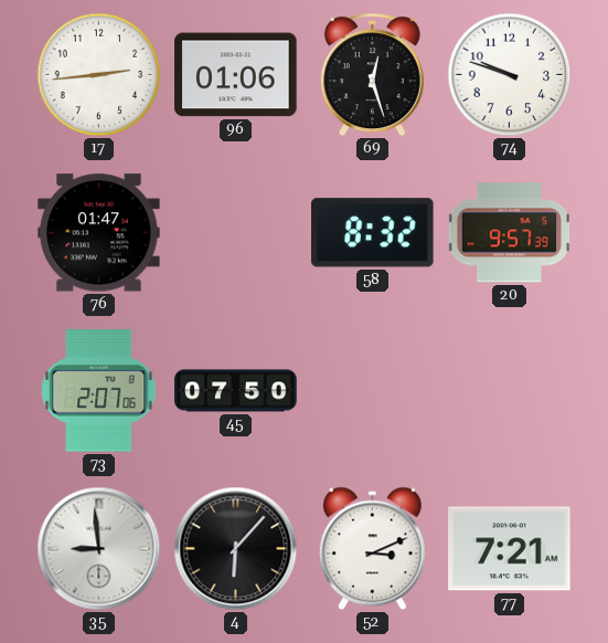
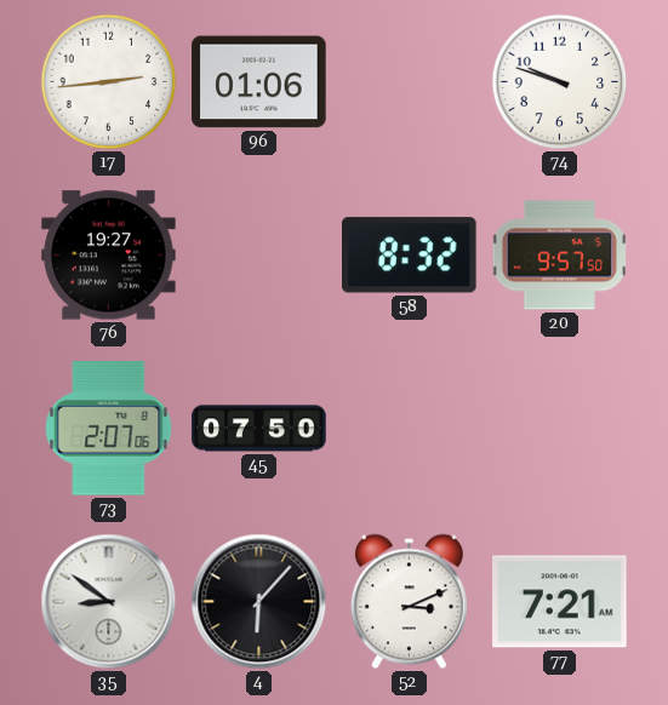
69: 12:27 -> none (372, 75)
76: 01:47 -> 19:27 (109, 256)
20: 9:57:39 -> 9:57:50 (559, 256)
35: 8:59 -> 8:51 (109, 602)
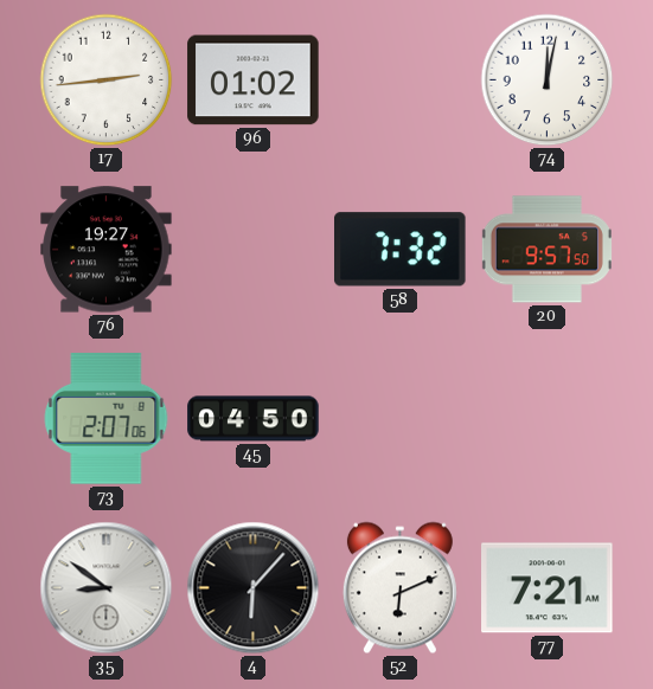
96: 01:06 -> 01:02 (254, 81)
74: 9:48 -> 12:02 (548, 81)
58: 8:32 -> 7:32 (401, 250)
45: 07:50 -> 04:50 (254, 419)
52: 3:11 -> 6:11 (399, 588)
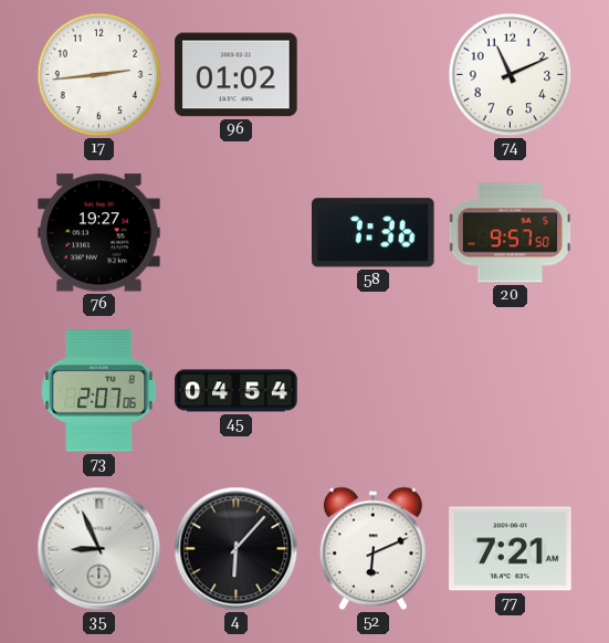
74: 12:02 -> 11:11 (511, 75)
58: 7:32 -> 7:36 (374, 233)
45: 04:50 -> 04:54 (237, 391)
35: 8:51 -> 8:56 (99, 549)
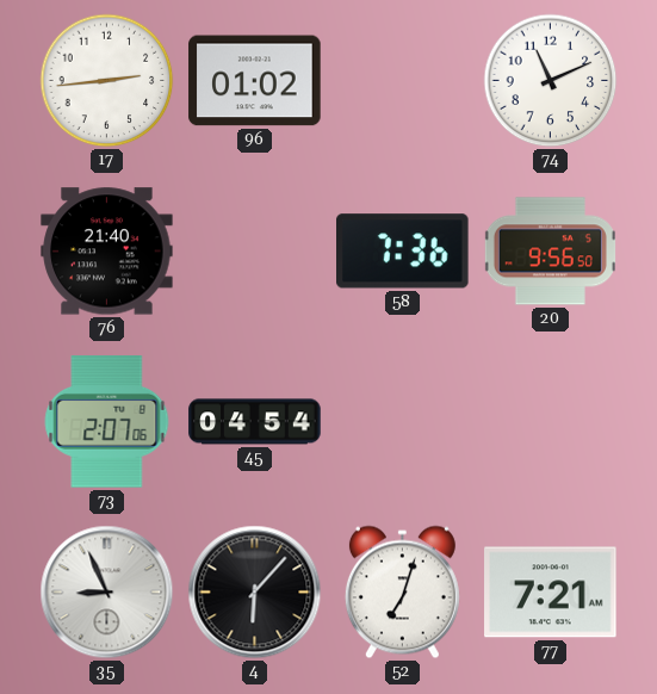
76: 19:27 -> 21:40 (107, 252)
20: 9:57 -> 9:56 (550, 252)
52: 6:11 -> 7:03 (402, 593)
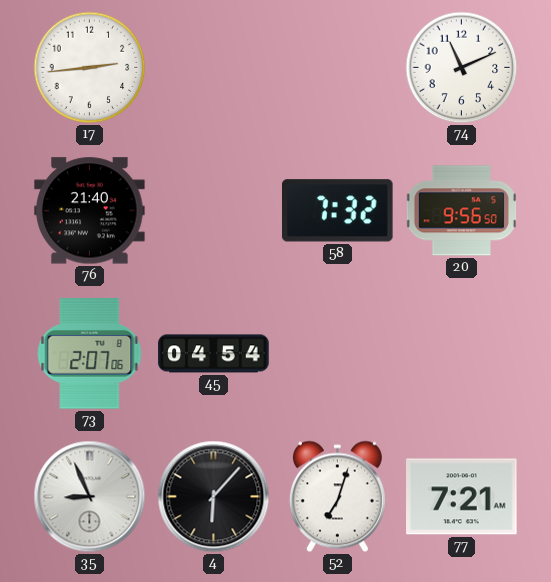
96: 01:02 -> none (255, 81)
58: 7:36 -> 7:32 (338, 211)
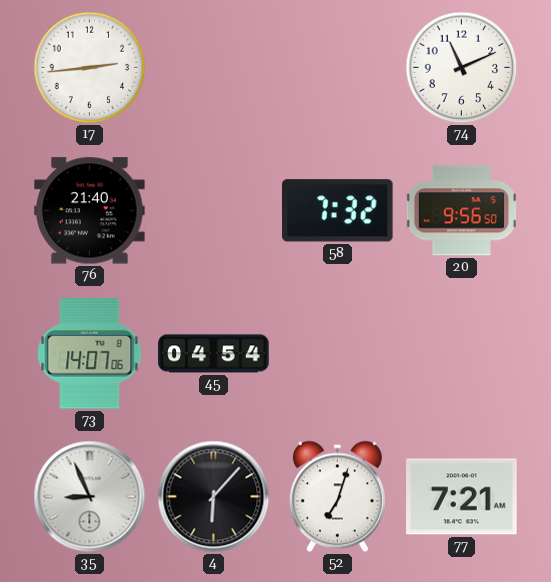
73: 2:07 -> 14:07 (90, 354)
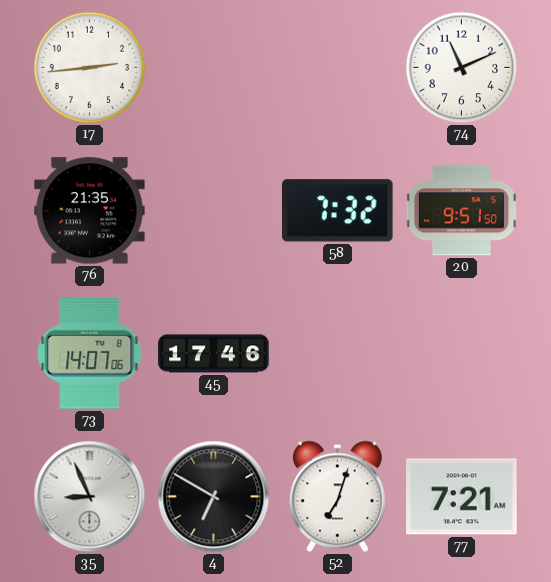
76: 21:40 -> 21:35 (90, 211)
20: 9:56 -> 9:51 (461, 211)
45: 04:54 -> 17:46 (214, 354)
4: 6:07 -> 6:50 (214, 497)
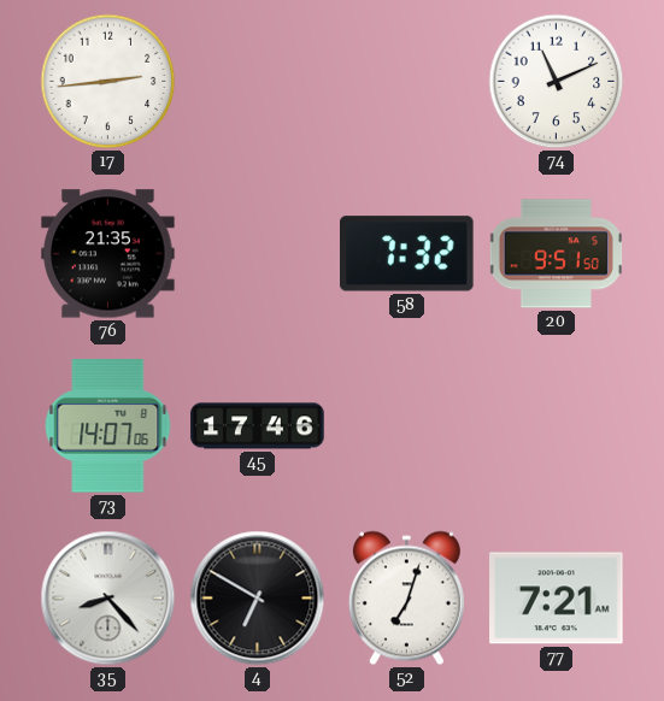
35: 8:56 -> 8:23 (108, 599)
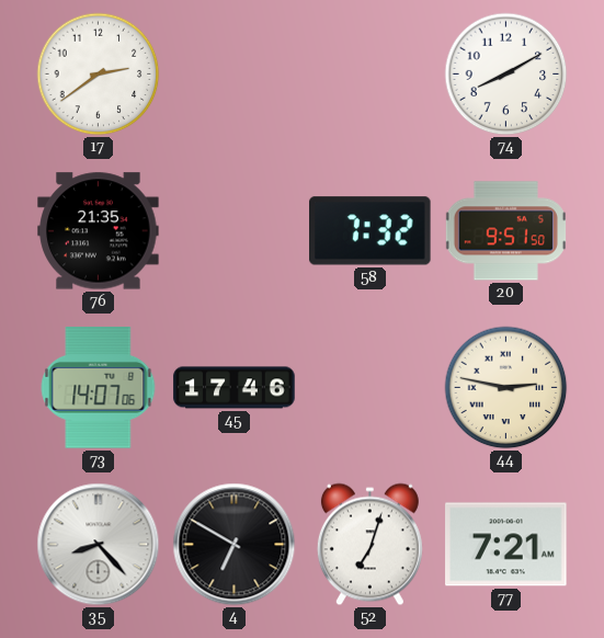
17: 2:44 -> 2:39 (99, 75)
74: 11:11 -> 8:10 (506, 75)
44: none -> 2:47 (506, 388)
